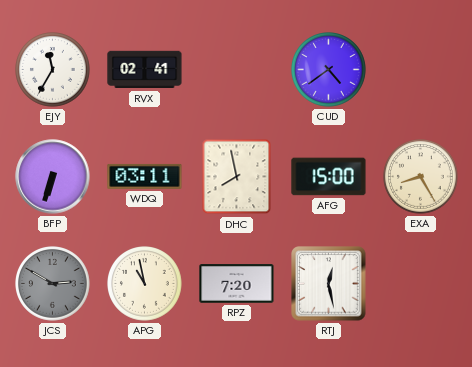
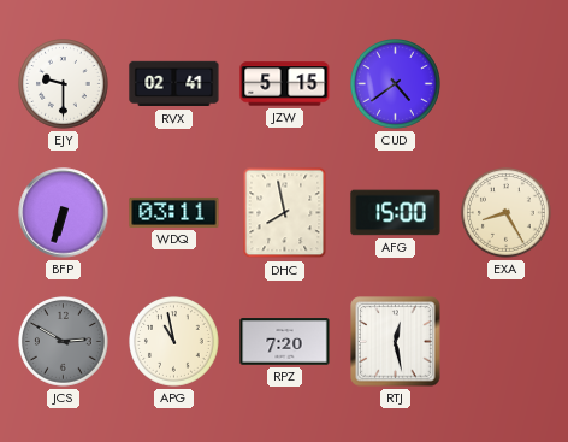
EJY: 11:35 -> 9:30 (64, 84)
JZW: none -> 5:15 (285, 84)
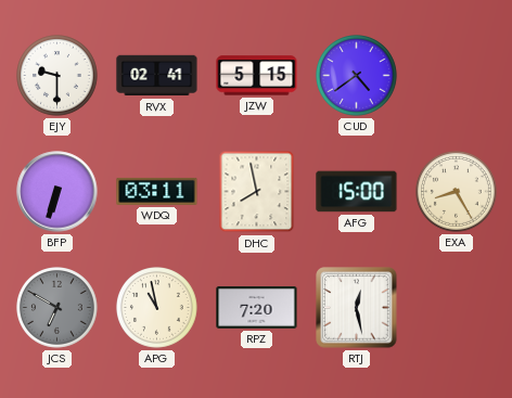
JCS: 2:50 -> 6:50 (57, 308)
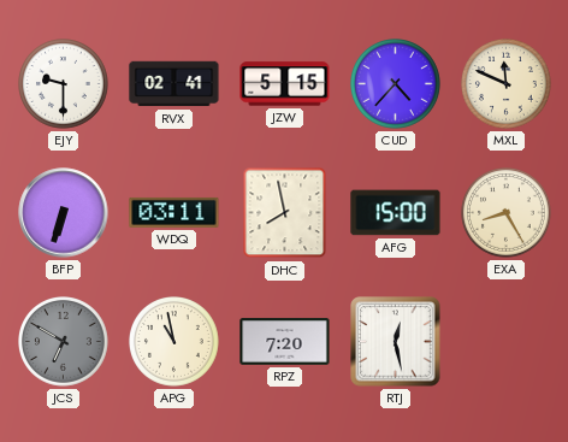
CUD: 4:39 -> 4:37 (396, 84)
MXL: none -> 11:49 (507, 84)
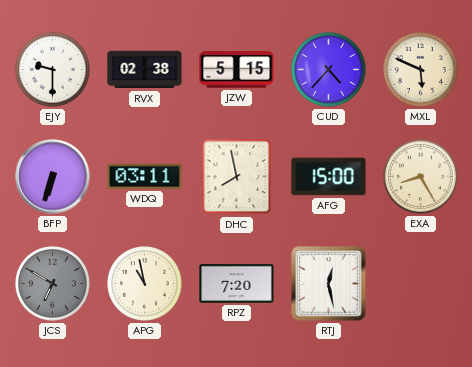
RVX: 02:41 -> 02:38 (145, 70)
MXL: 11:49 -> 5:49 (421, 70)
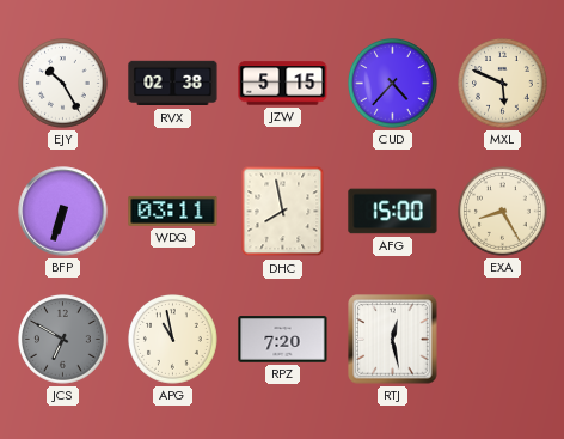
EJY: 9:30 -> 10:25 (63, 84)
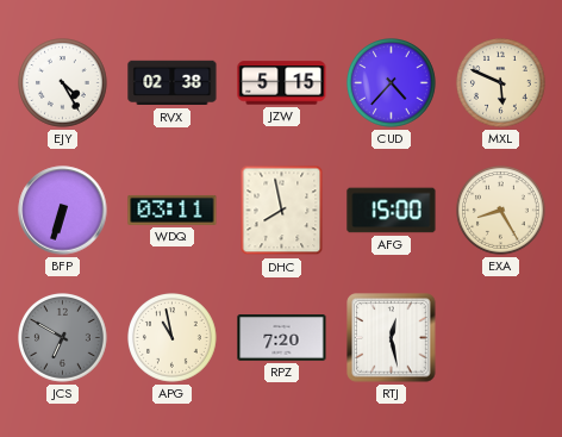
EJY: 10:25 -> 4:25 (63, 83)
